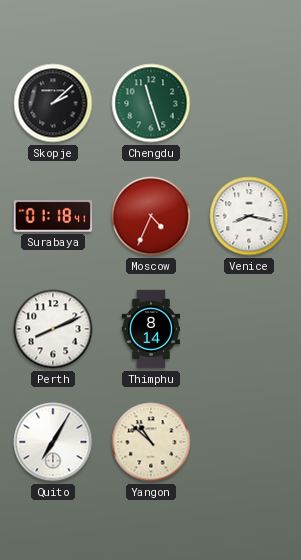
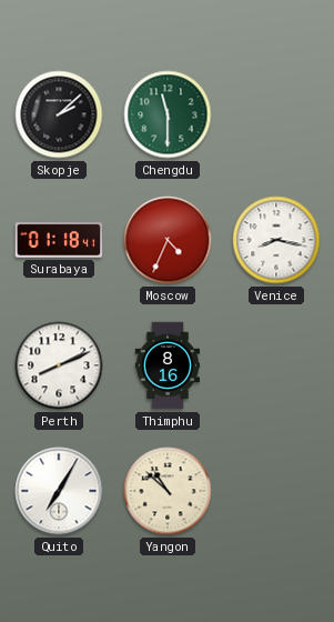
Chengdu: 11:27 -> 11:30 (168, 114)
Thimphu: 8:14 -> 8:16 (168, 365)
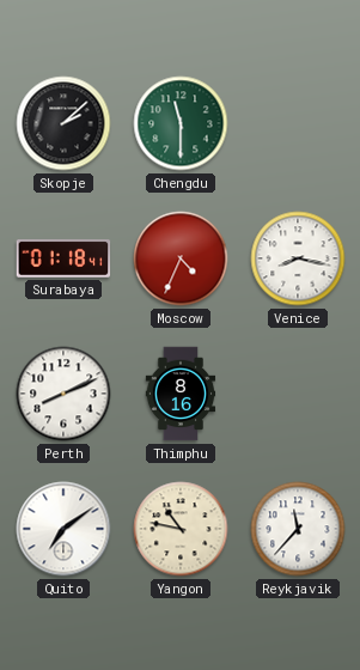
Quito: 7:05 -> 7:09 (63, 529)
Yangon: 10:52 -> 10:47 (181, 529)
Reykjavik: none -> 11:37 (298, 529)
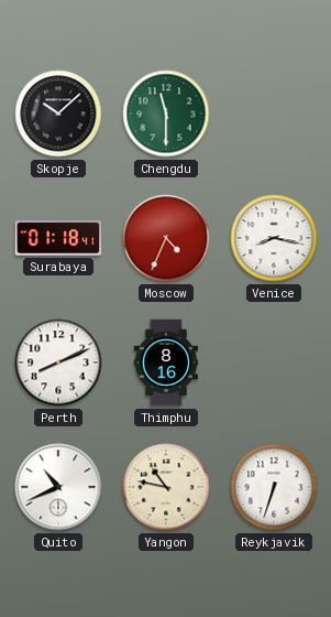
Skopje: 2:08 -> 10:08 (58, 113)
Quito: 7:09 -> 10:41 (58, 487)
Reykjavik: 11:37 -> 6:33 (274, 487)
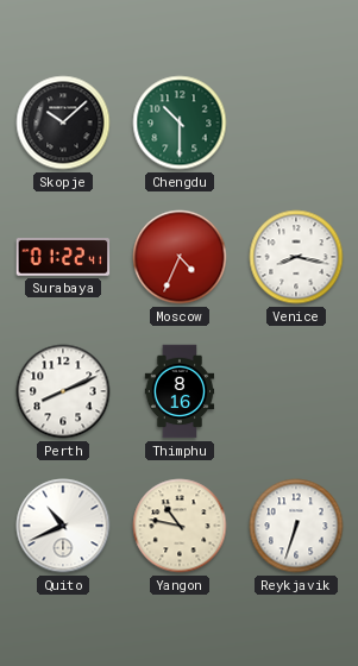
Chengdu: 11:30 -> 10:30 (180, 122)
Surabaya: 01:18 -> 01:22 (63, 257)
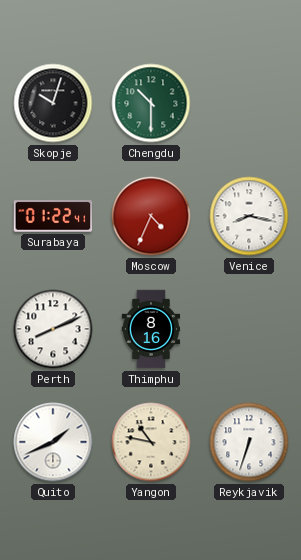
Skopje: 10:08 -> 10:03 (53, 103)
Quito: 10:41 -> 1:41 (53, 442)
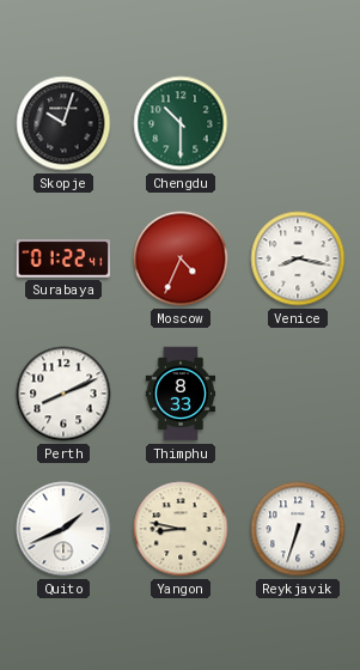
Thimphu: 8:16 -> 8:33 (181, 394)
Yangon: 10:47 -> 8:47 (181, 529)
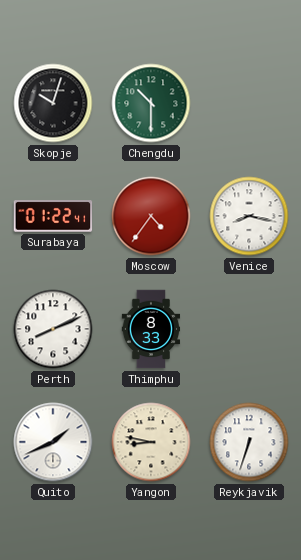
Moscow: 4:34 -> 4:36 (151, 216)
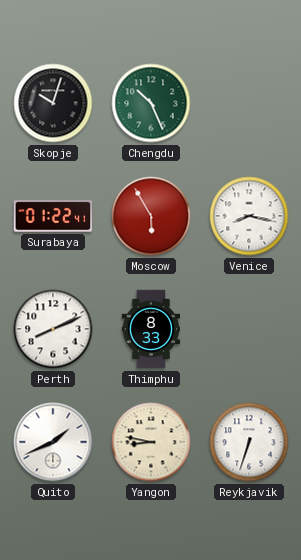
Chengdu: 10:30 -> 10:26 (151, 103)
Moscow: 4:36 -> 5:55 (151, 216)
